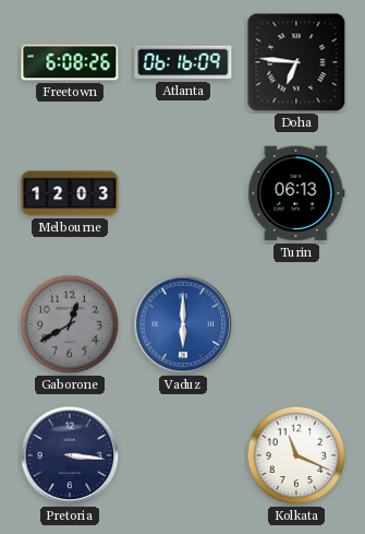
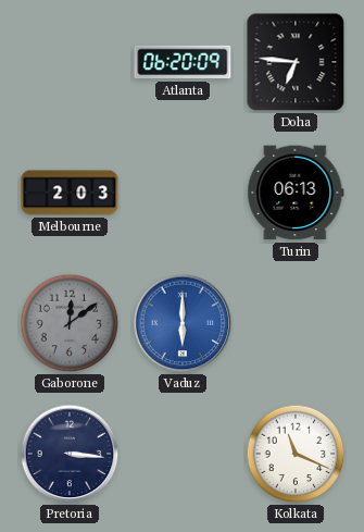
Freetown: 6:08 -> none (70, 62)
Atlanta: 06:16 -> 06:20 (183, 62)
Melbourne: 12:03 -> 2:03 (70, 193)
Gaborone: 12:40 -> 12:09 (70, 323)
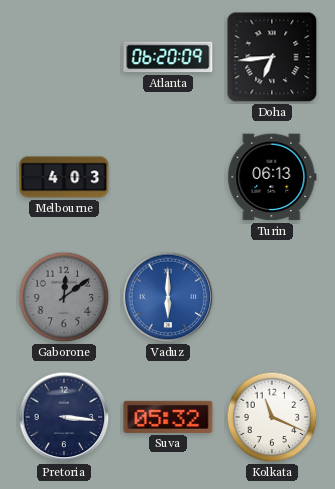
Doha: 6:46 -> 6:44 (272, 57)
Melbourne: 2:03 -> 4:03 (64, 177)
Suva: none -> 05:32 (168, 417)
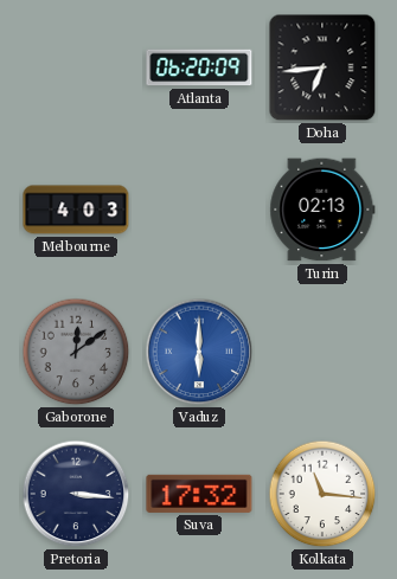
Turin: 06:13 -> 02:13 (322, 210)
Suva: 05:32 -> 17:32 (199, 494)
Kolkata: 11:19 -> 11:16 (322, 494)
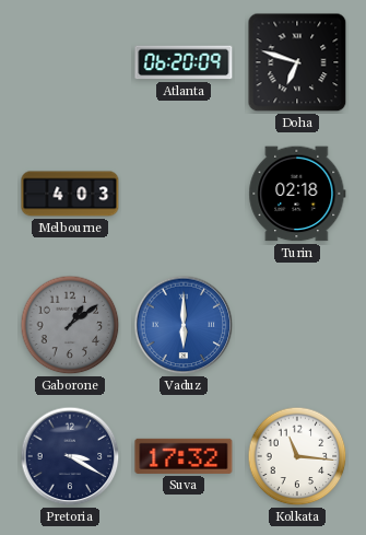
Doha: 6:44 -> 6:48 (297, 62)
Turin: 02:13 -> 02:18 (297, 194)
Gaborone: 12:09 -> 1:09 (70, 325)
Pretoria: 3:16 -> 3:20 (70, 456)
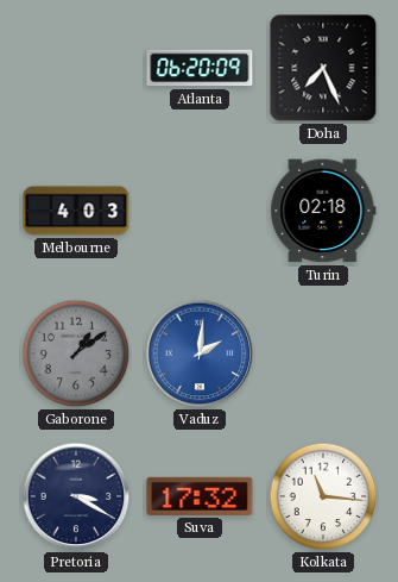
Doha: 6:48 -> 7:26 (323, 68)
Vaduz: 6:00 -> 2:01 (200, 353)
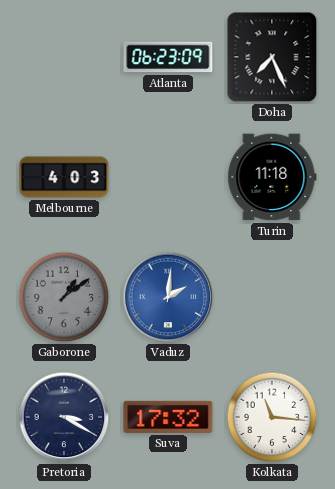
Atlanta: 06:20 -> 06:23 (168, 57)
Turin: 02:18 -> 11:18 (272, 177)
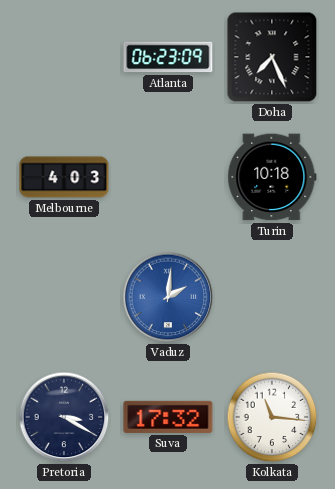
Turin: 11:18 -> 10:18 (272, 177)
Gaborone: 1:09 -> none (64, 297)
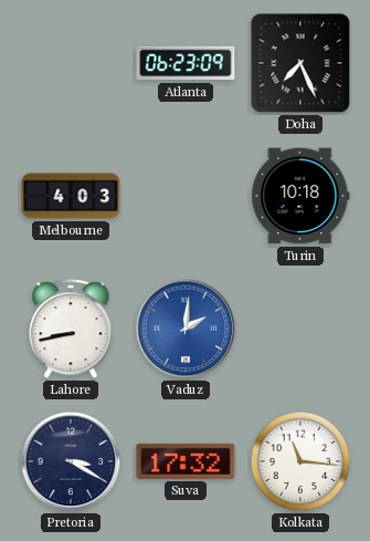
Lahore: none -> 8:43 (71, 330)
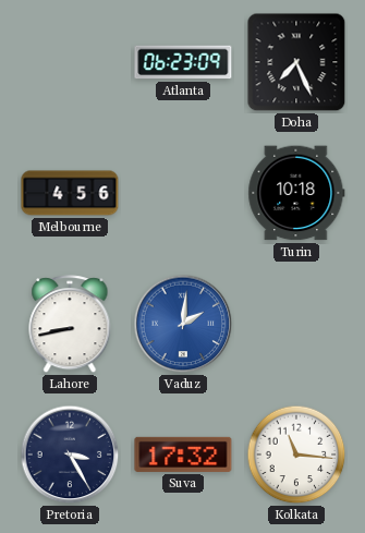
Melbourne: 4:03 -> 4:56 (70, 193)
Pretoria: 3:20 -> 3:25 (70, 455)
